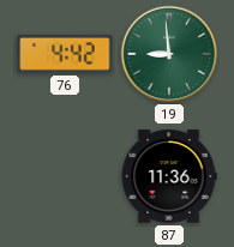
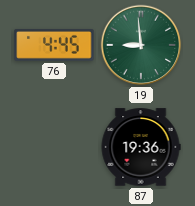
76: 4:42 -> 4:45 (54, 45)
87: 11:36 -> 19:36 (141, 147)
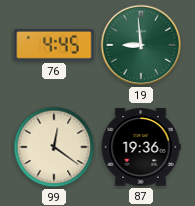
99: none -> 12:21 (54, 147)
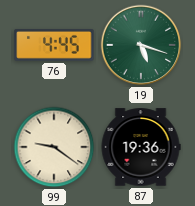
19: 8:59 -> 5:18 (141, 45)
99: 12:21 -> 9:21 (54, 147)
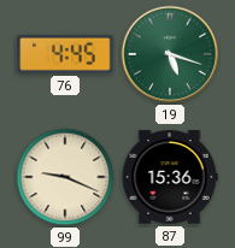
99: 9:21 -> 9:19 (65, 177)
87: 19:36 -> 15:36 (170, 177)
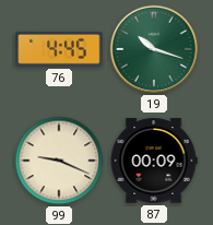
19: 5:18 -> 10:18 (154, 49)
87: 15:36 -> 00:09 (154, 161)
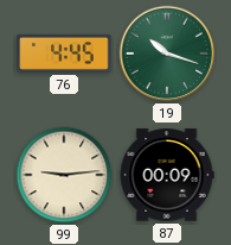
99: 9:19 -> 9:14 (64, 175)
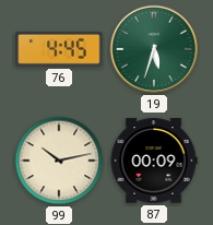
19: 10:18 -> 5:33 (154, 49)
99: 9:14 -> 10:13 (59, 161)
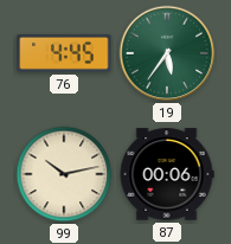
19: 5:33 -> 5:36 (167, 53)
87: 00:09 -> 00:06 (167, 174)
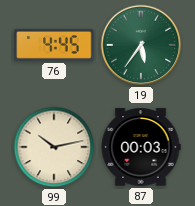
87: 00:06 -> 00:03 (141, 147)
